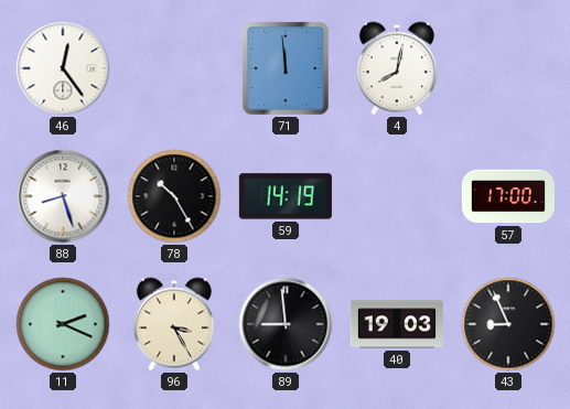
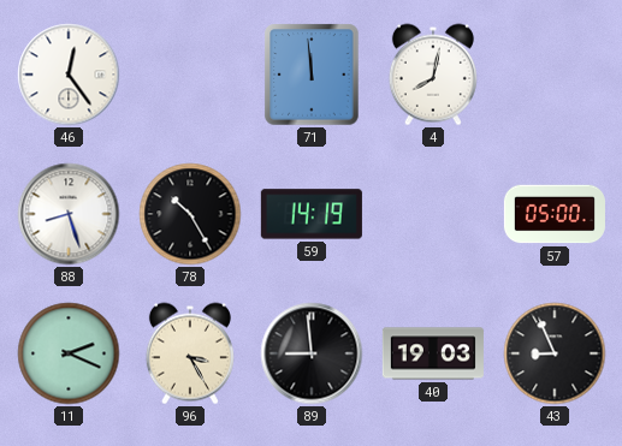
57: 17:00 -> 05:00 (555, 214)
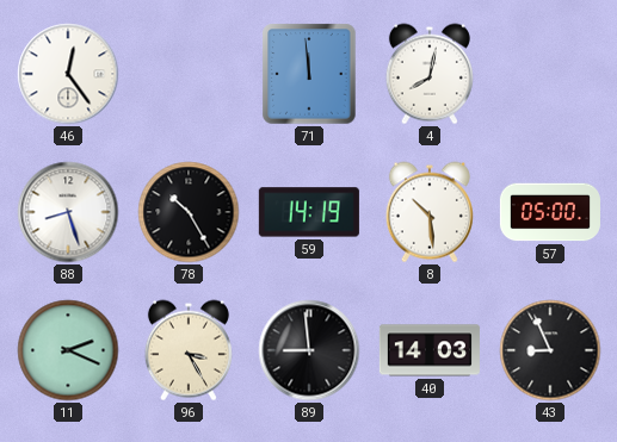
8: none -> 10:29 (430, 212)
40: 19:03 -> 14:03 (430, 350)
